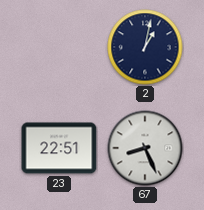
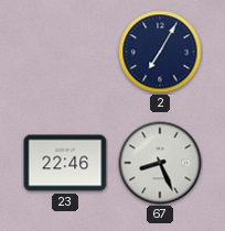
2: 1:02 -> 7:05 (160, 52)
23: 22:51 -> 22:46 (65, 163)
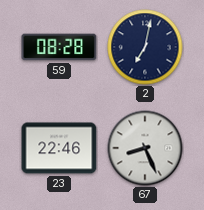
59: none -> 08:28 (59, 47)
2: 7:05 -> 7:02 (145, 47)
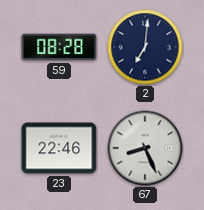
2: 7:02 -> 7:01 (145, 47)
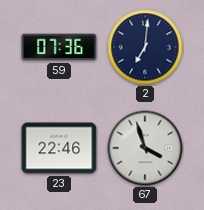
59: 08:28 -> 07:36 (59, 47)
67: 8:26 -> 3:57 (145, 148)
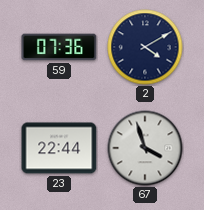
2: 7:01 -> 4:10 (145, 47)
23: 22:46 -> 22:44 (59, 148)
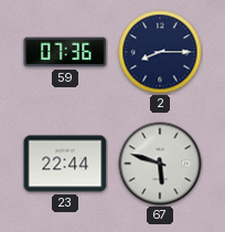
2: 4:10 -> 8:15 (160, 52)
67: 3:57 -> 5:48 (160, 164)
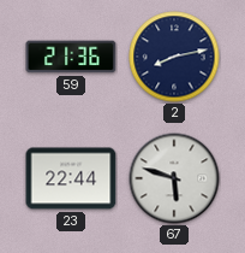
59: 07:36 -> 21:36 (71, 57)
2: 8:15 -> 8:13 (174, 57)
